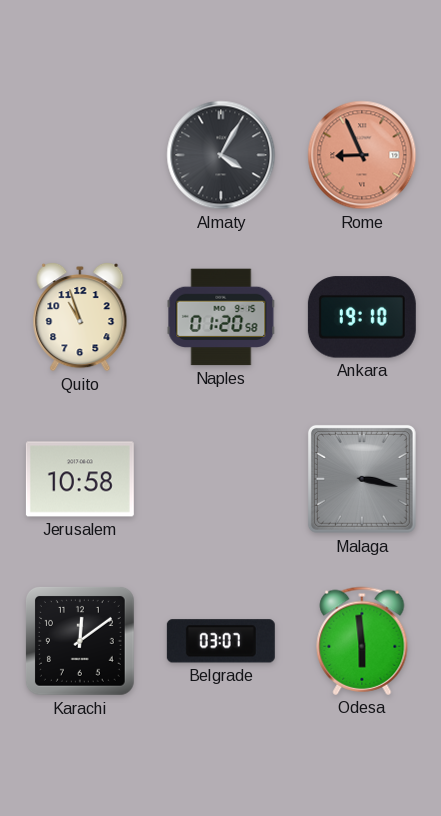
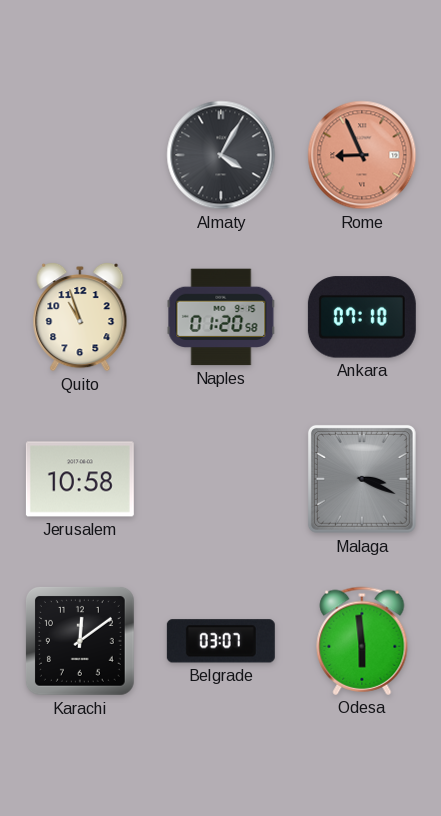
Ankara: 19:10 -> 07:10 (362, 317)
Malaga: 3:17 -> 3:19 (362, 479)
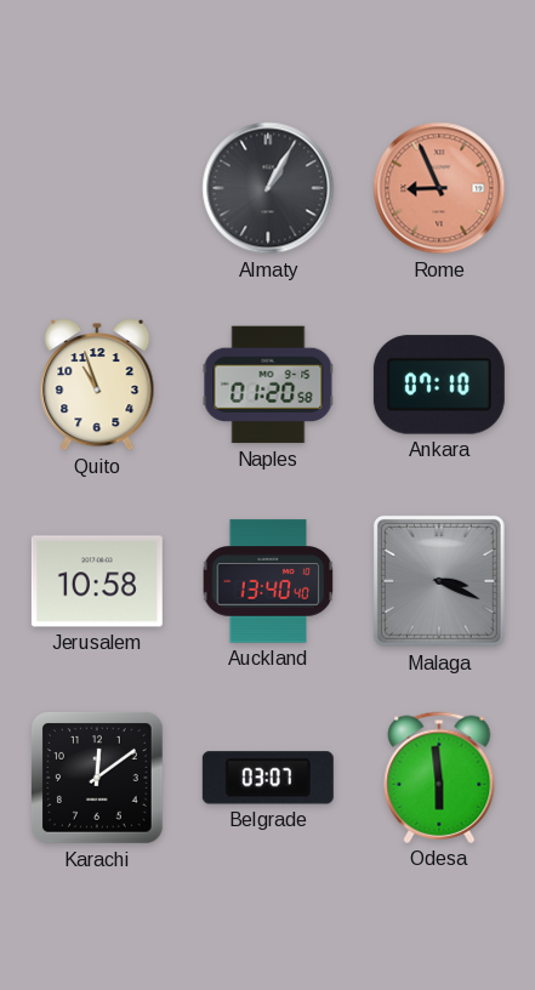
Almaty: 4:05 -> 1:05 (268, 188)
Auckland: none -> 13:40 (268, 581)
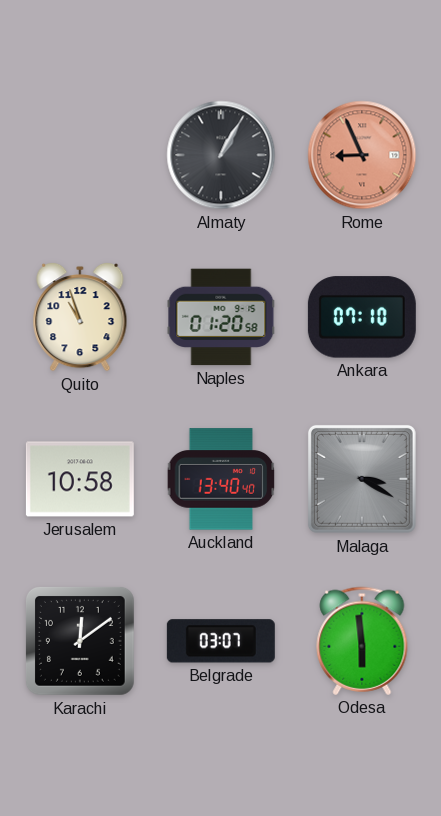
Malaga: 3:19 -> 3:20 (362, 479)
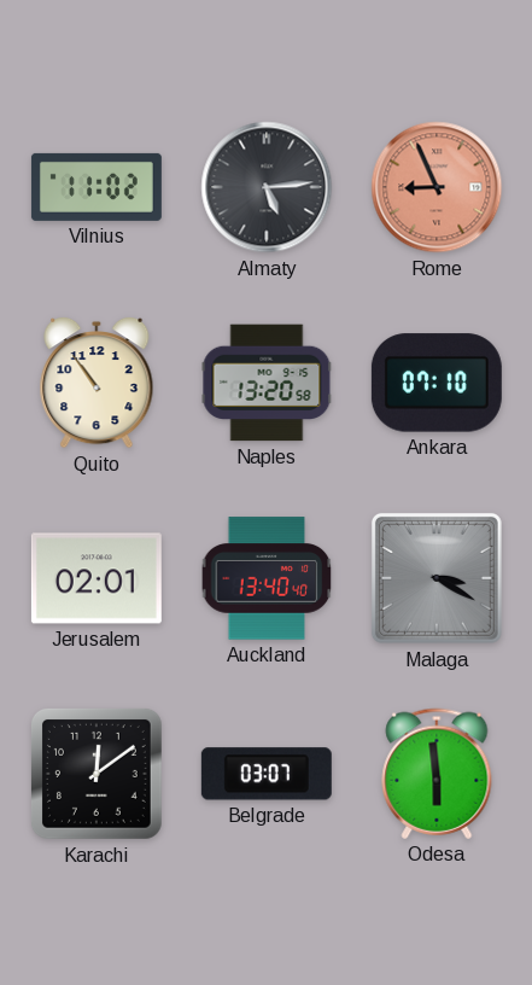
Vilnius: none -> 11:02 (97, 187)
Almaty: 1:05 -> 5:14 (267, 187)
Quito: 10:57 -> 10:54 (97, 383)
Naples: 01:20 -> 13:20 (267, 383)
Jerusalem: 10:58 -> 02:01 (97, 578)
